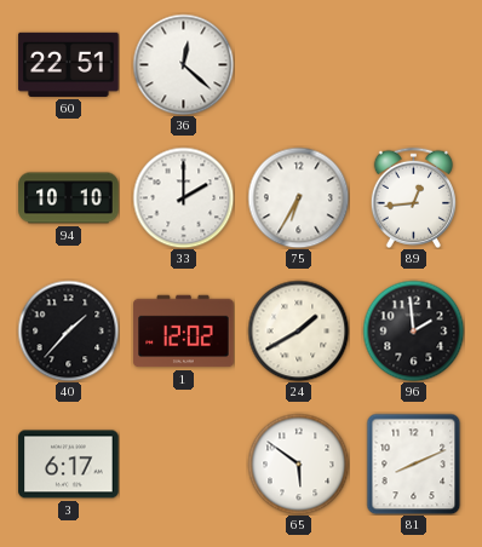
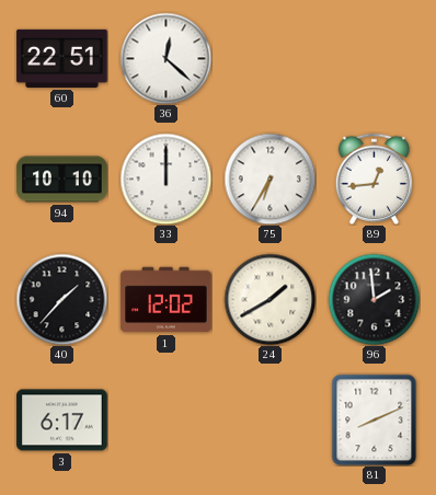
33: 2:00 -> 12:00 (165, 179)
65: 5:51 -> none (298, 463)
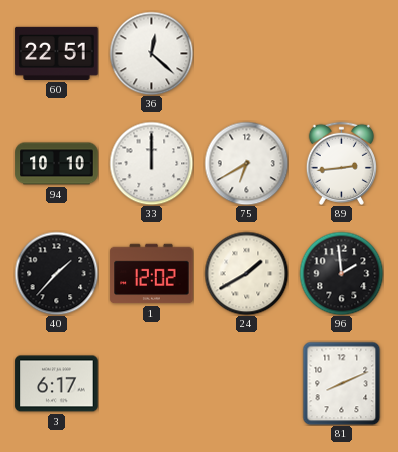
75: 6:35 -> 6:40 (246, 163)
89: 12:44 -> 2:44 (341, 163)
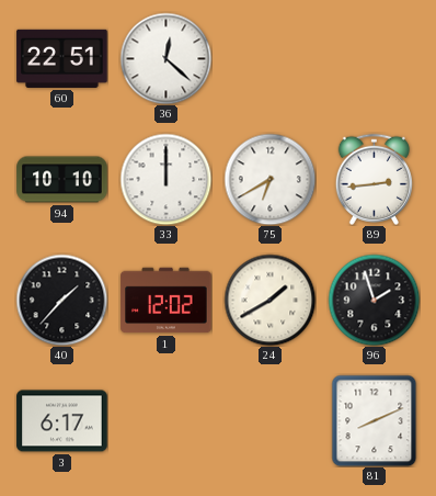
96: 1:59 -> 1:57 (374, 300)
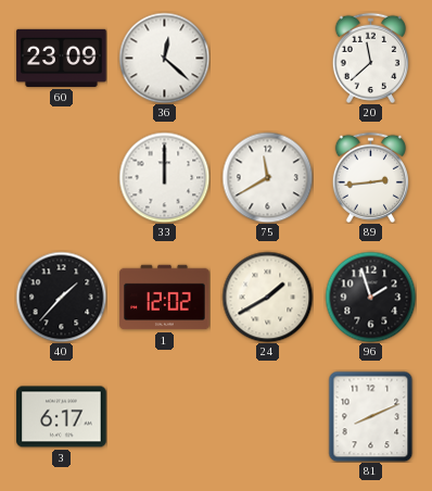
60: 22:51 -> 23:09 (62, 58)
20: none -> 11:38 (370, 58)
94: 10:10 -> none (62, 180)
75: 6:40 -> 11:40 (267, 177)
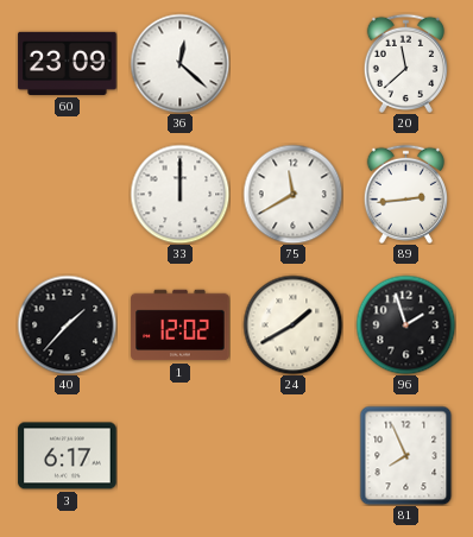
81: 8:11 -> 7:56 (406, 455)
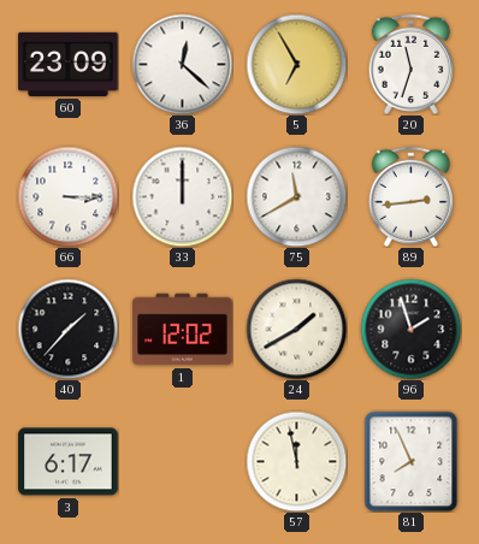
5: none -> 6:55 (296, 64)
20: 11:38 -> 11:33 (410, 64)
66: none -> 3:15 (67, 196)
57: none -> 11:58 (296, 461)
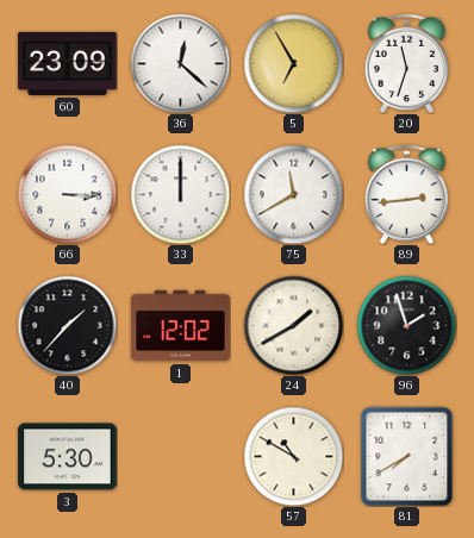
3: 6:17 -> 5:30 (68, 457)
57: 11:58 -> 10:50 (293, 456)
81: 7:56 -> 7:40 (407, 456)
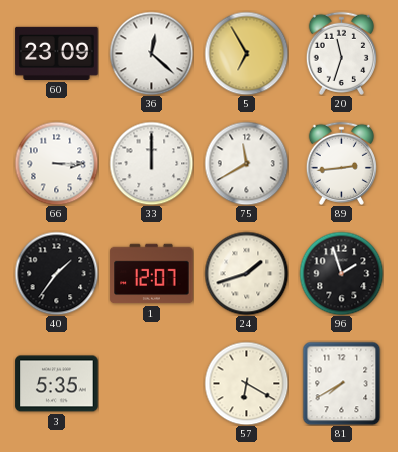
40: 1:37 -> 1:36 (56, 273)
1: 12:02 -> 12:07 (152, 274)
24: 1:40 -> 1:42 (246, 273)
3: 5:30 -> 5:35 (57, 384)
57: 10:50 -> 6:20 (246, 383)
